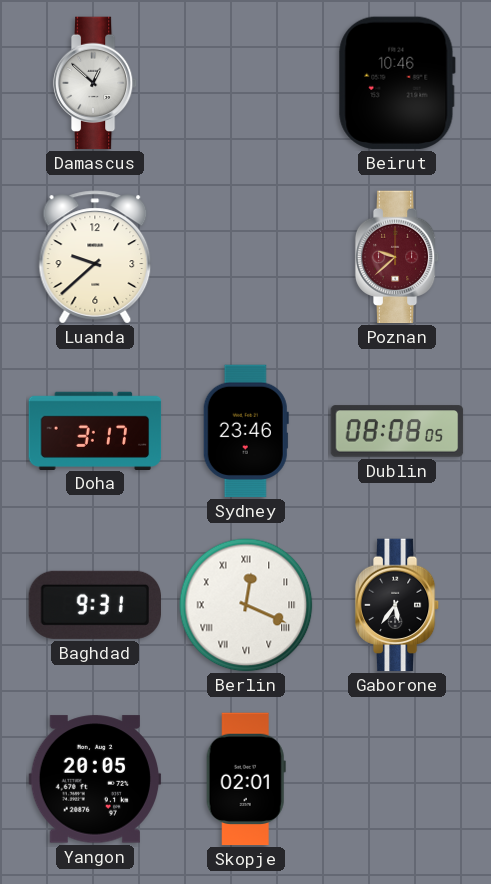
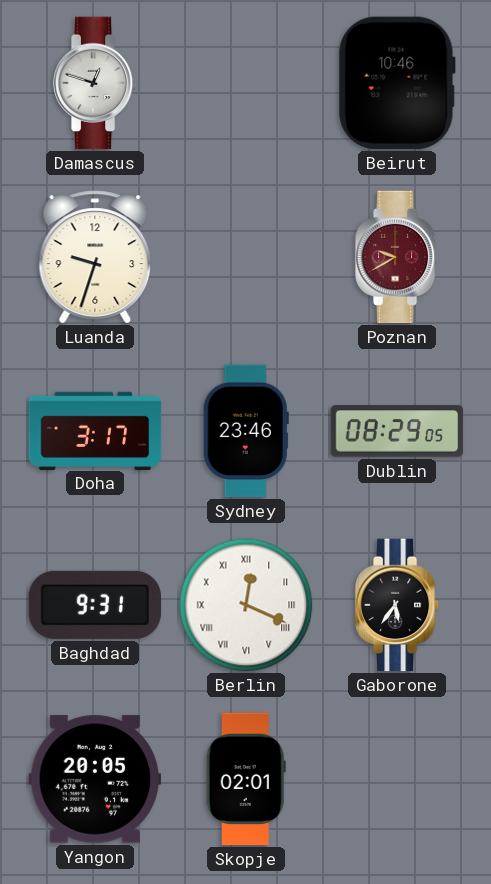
Damascus: 12:52 -> 12:48 (95, 83)
Luanda: 9:38 -> 9:33 (95, 257)
Poznan: 9:38 -> 9:40 (397, 257)
Dublin: 08:08 -> 08:29 (397, 431)
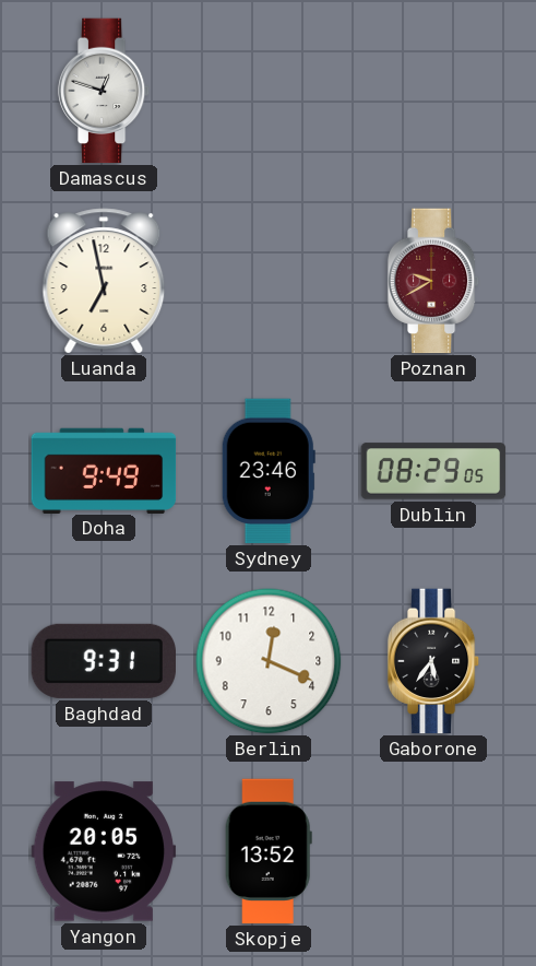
Beirut: 10:46 -> none (397, 83)
Luanda: 9:33 -> 6:58 (104, 281)
Doha: 3:17 -> 9:49 (104, 470)
Berlin numerals: Roman -> Arabic (269, 661)
Skopje: 02:01 -> 13:52 (269, 851)
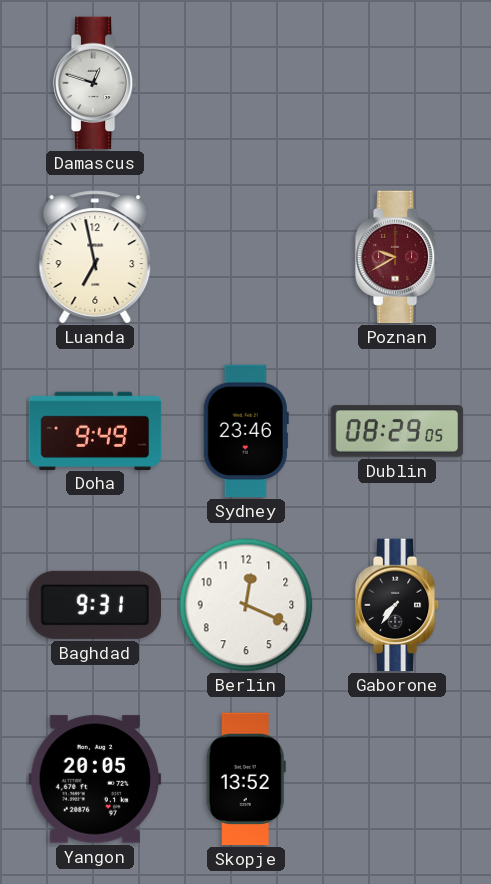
Gaborone: 5:36 -> 7:36 (397, 605)
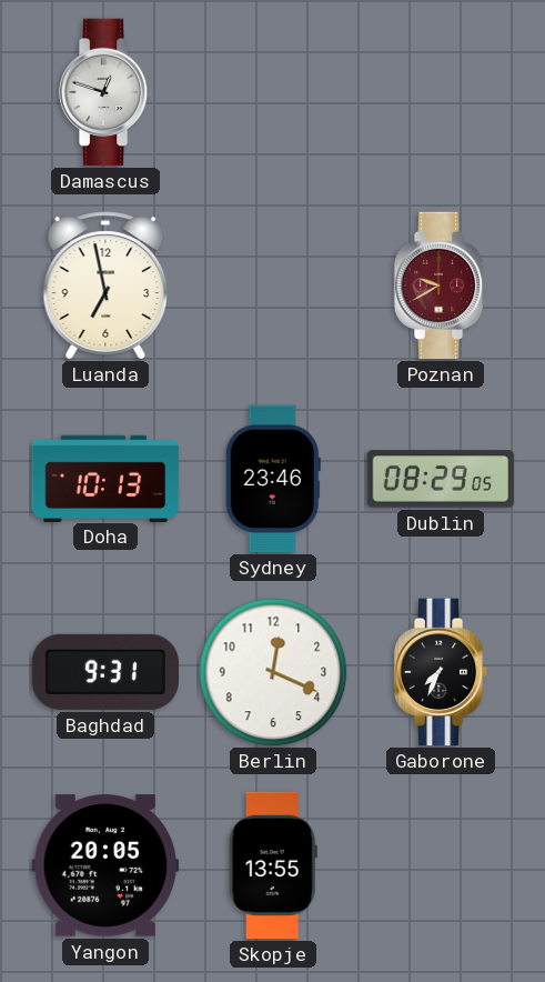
Doha: 9:49 -> 10:13 (105, 478)
Gaborone: 7:36 -> 7:34 (441, 672)
Skopje: 13:52 -> 13:55 (273, 865)
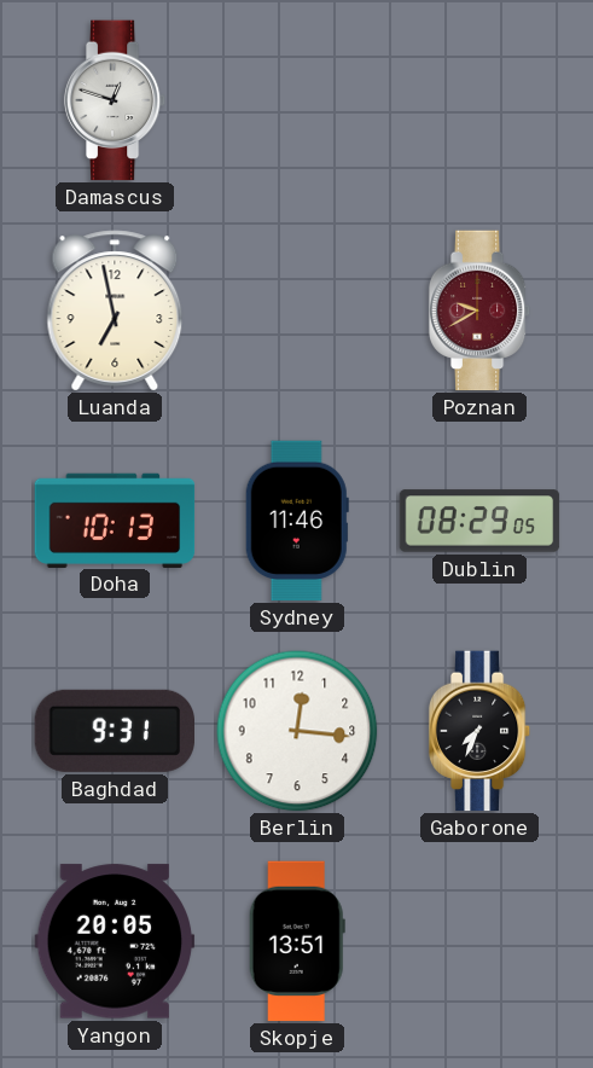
Sydney: 23:46 -> 11:46 (297, 521)
Berlin: 12:19 -> 12:16 (297, 731)
Skopje: 13:55 -> 13:51 (297, 941)
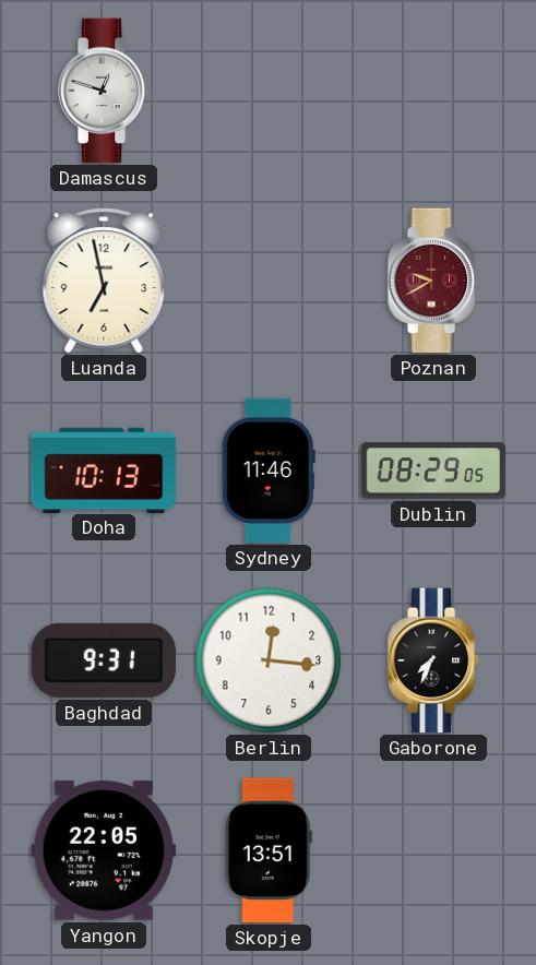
Yangon: 20:05 -> 22:05 (104, 850)
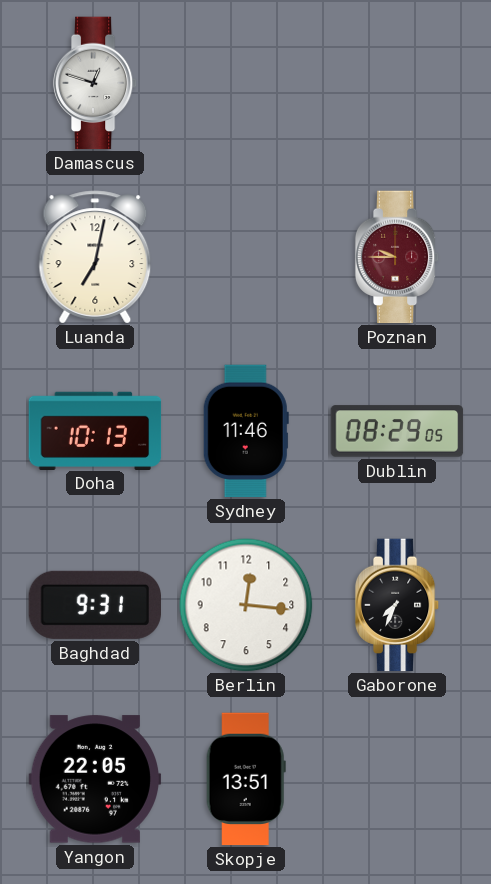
Luanda: 6:58 -> 7:02 (95, 257)
Poznan: 9:40 -> 9:45 (397, 257)
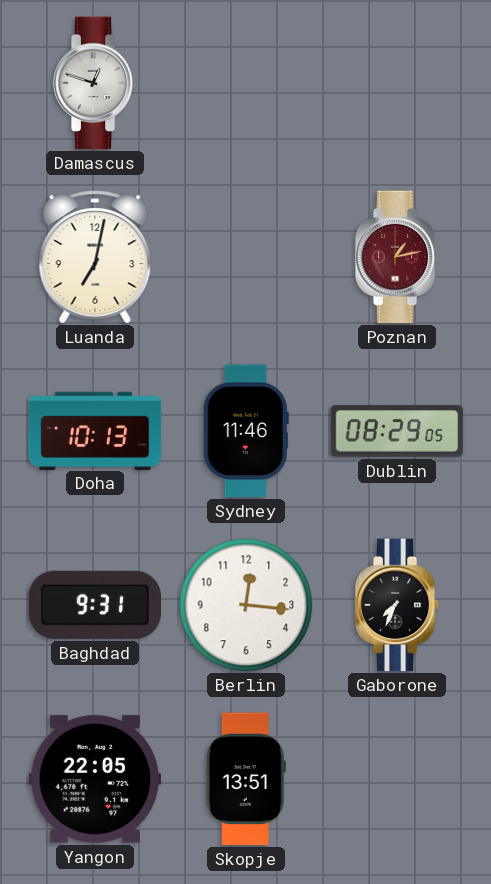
Poznan: 9:45 -> 1:13 (397, 257)
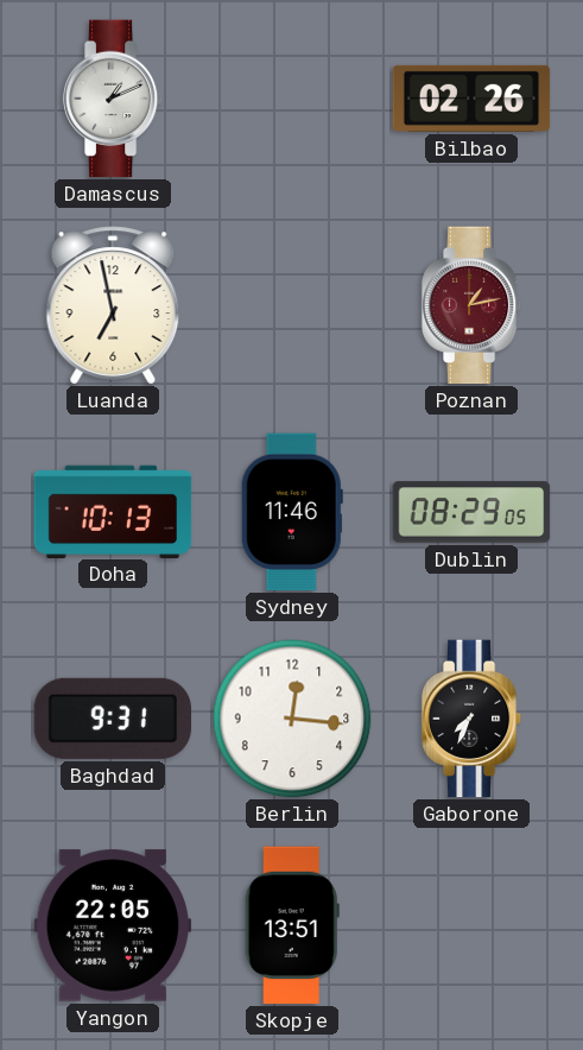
Damascus: 12:48 -> 1:11 (113, 99)
Bilbao: none -> 02:26 (471, 99)
Luanda: 7:02 -> 6:58 (113, 305)
